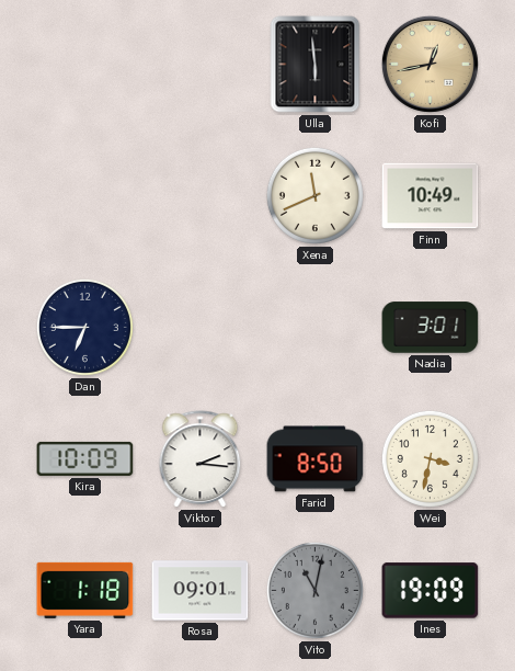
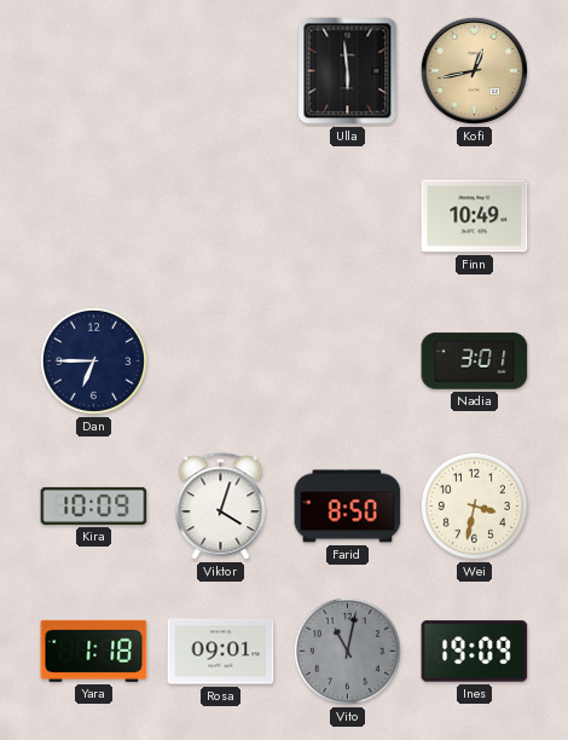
Xena: 11:41 -> none (314, 195)
Viktor: 2:16 -> 4:03 (221, 507)
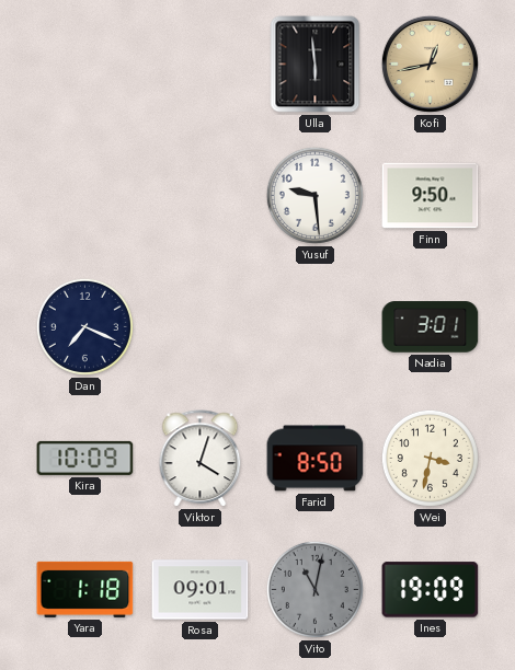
Yusuf: none -> 9:29 (314, 195)
Finn: 10:49 -> 9:50 (431, 196)
Dan: 6:45 -> 7:19 (84, 326)
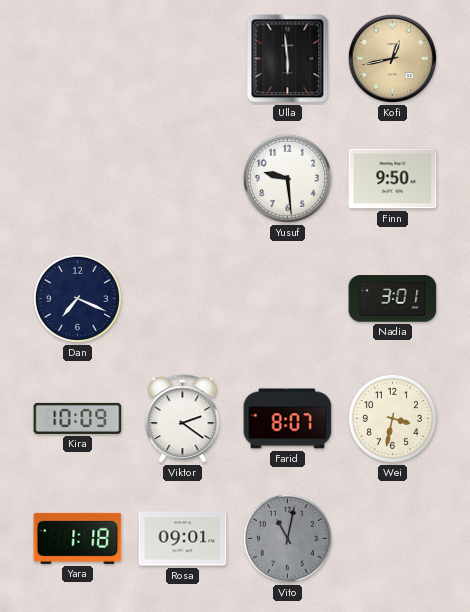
Viktor: 4:03 -> 2:21 (183, 419)
Farid: 8:50 -> 8:07 (288, 419)
Ines: 19:09 -> none (431, 590)
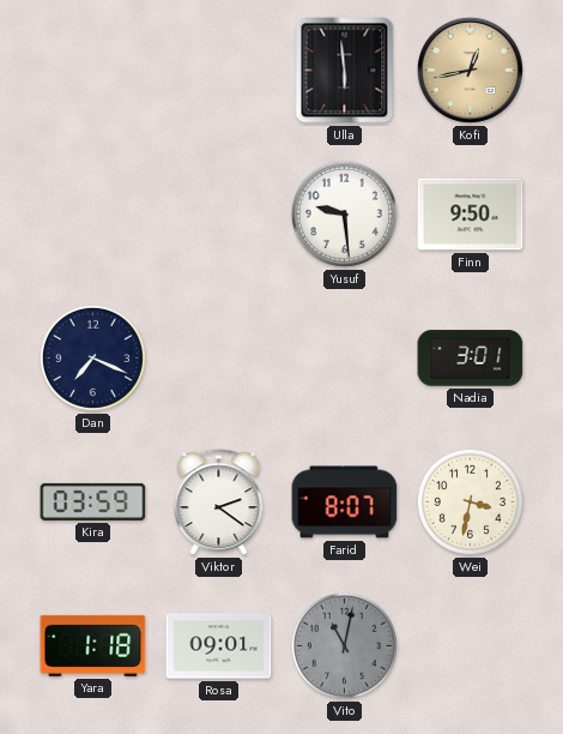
Kira: 10:09 -> 03:59 (93, 501)
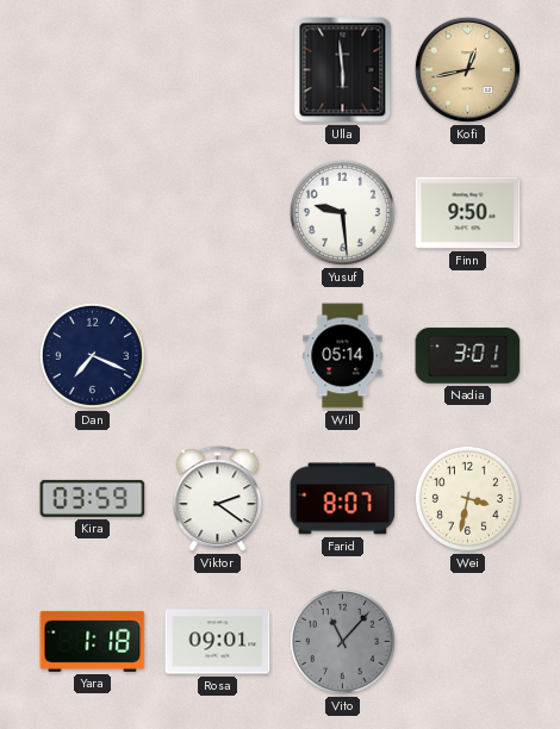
Will: none -> 05:14 (343, 356)
Vito: 11:02 -> 11:07 (342, 641)
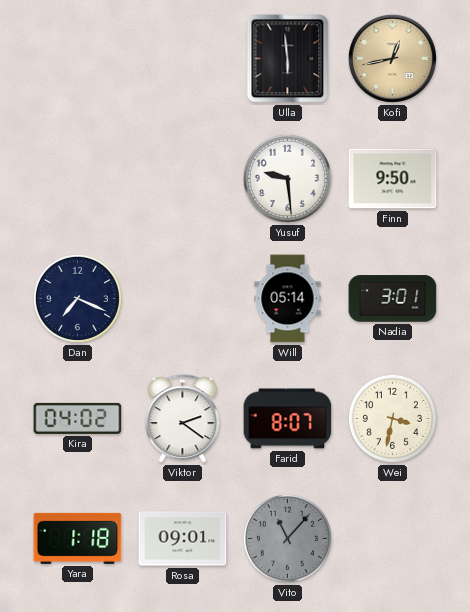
Kira: 03:59 -> 04:02 (78, 418)
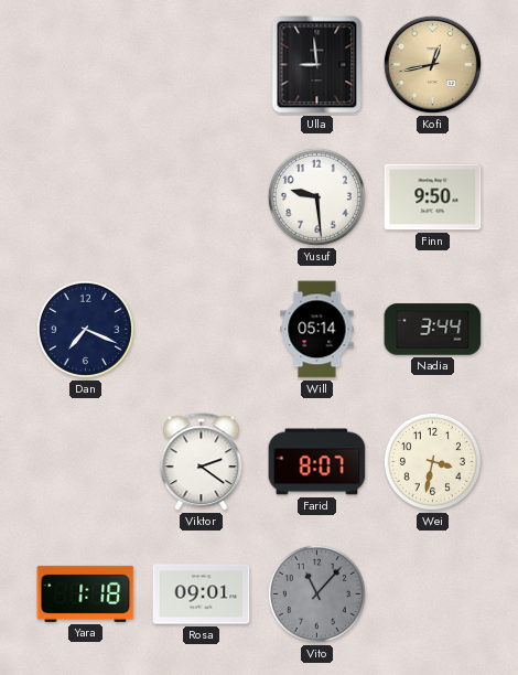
Ulla: 5:59 -> 8:59 (317, 65)
Nadia: 3:01 -> 3:44 (433, 330)
Kira: 04:02 -> none (78, 418)
